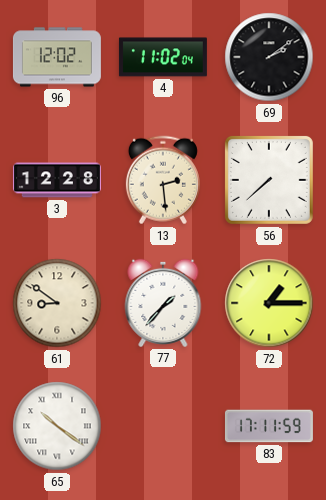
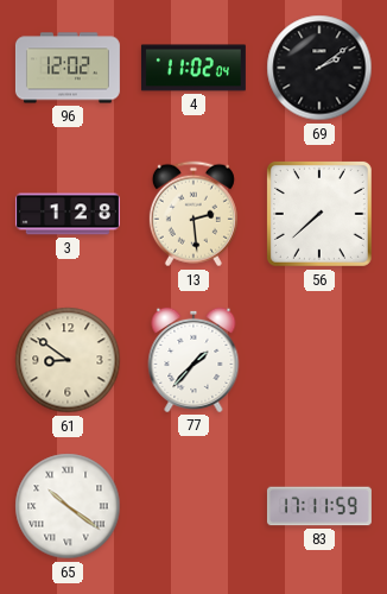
3: 12:28 -> 1:28 (68, 214)
72: 1:15 -> none (269, 303)
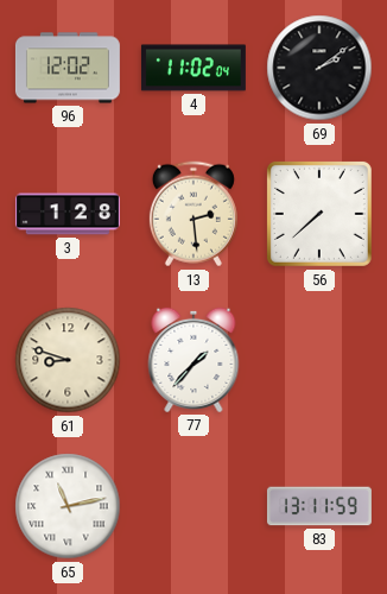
61: 8:51 -> 8:48 (68, 360)
65: 10:21 -> 11:13 (68, 506)
83: 17:11 -> 13:11 (319, 506)
